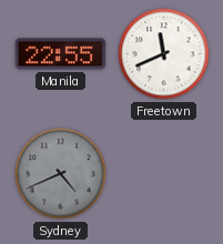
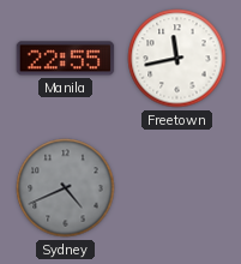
Freetown: 11:41 -> 11:43 (177, 59)
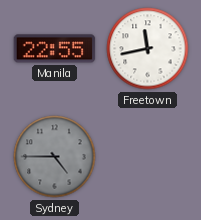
Sydney: 4:41 -> 4:45 (55, 157)
